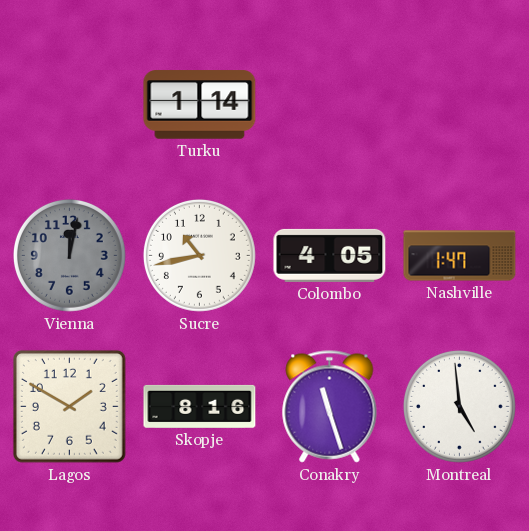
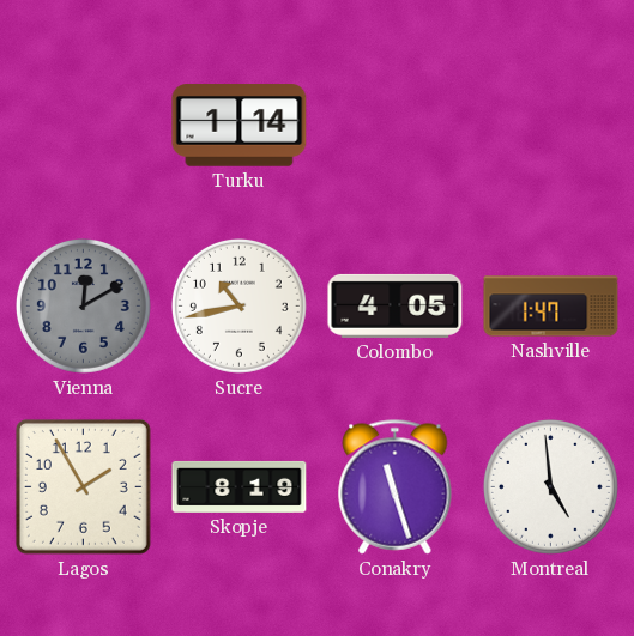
Vienna: 12:02 -> 12:10 (83, 305)
Lagos: 1:50 -> 1:55 (83, 486)
Skopje: 8:16 -> 8:19 (240, 486)
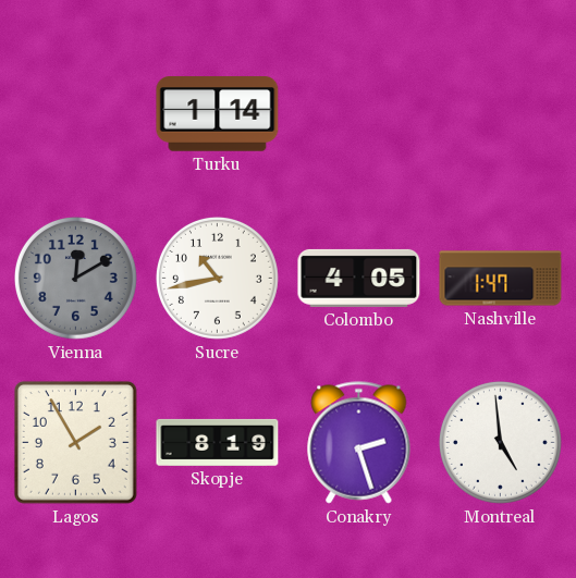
Conakry: 11:27 -> 2:27 (359, 443)
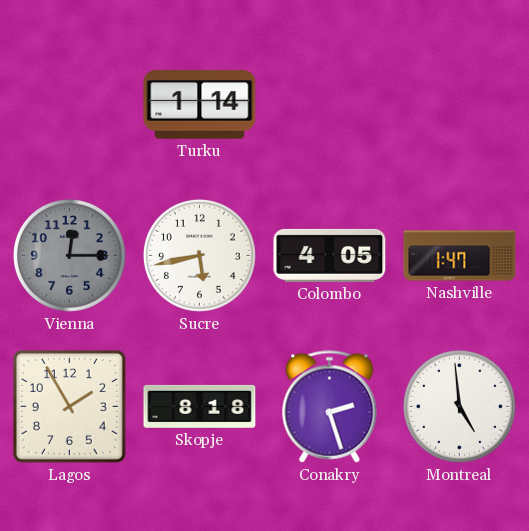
Vienna: 12:10 -> 12:15 (69, 255)
Sucre: 10:43 -> 5:43 (199, 255)
Skopje: 8:19 -> 8:18 (200, 406)
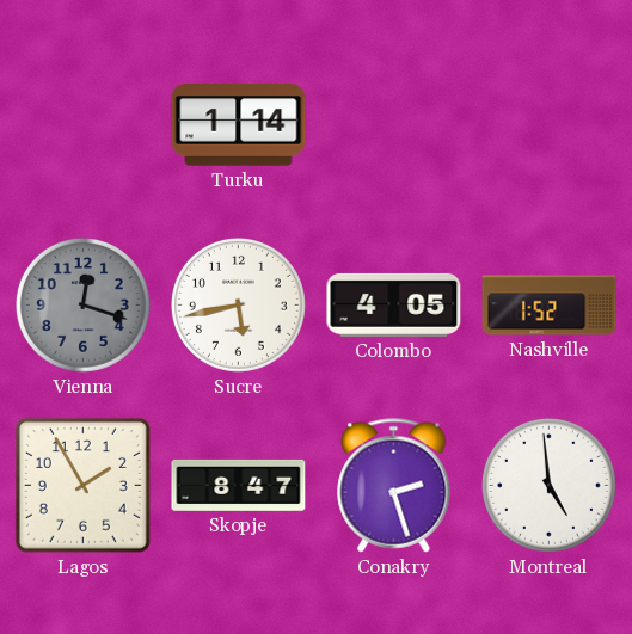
Vienna: 12:15 -> 12:18 (82, 304)
Nashville: 1:47 -> 1:52 (550, 306)
Skopje: 8:18 -> 8:47 (239, 485)
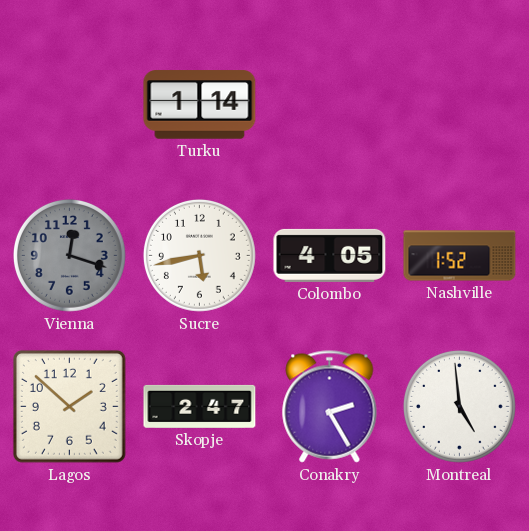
Lagos: 1:55 -> 1:52 (69, 406)
Skopje: 8:47 -> 2:47 (200, 406)
Conakry: 2:27 -> 2:25 (330, 407)
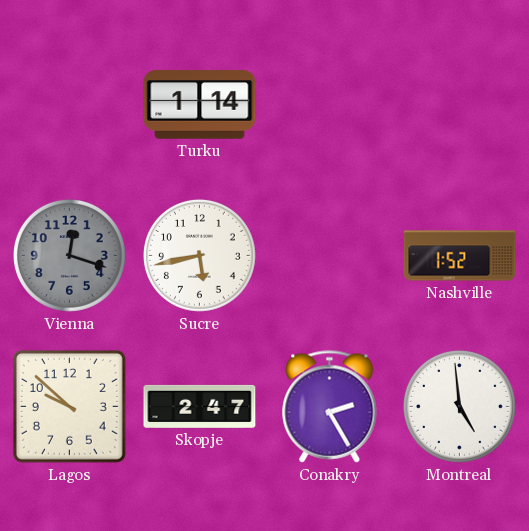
Colombo: 4:05 -> none (330, 255)
Lagos: 1:52 -> 9:52 (69, 406)
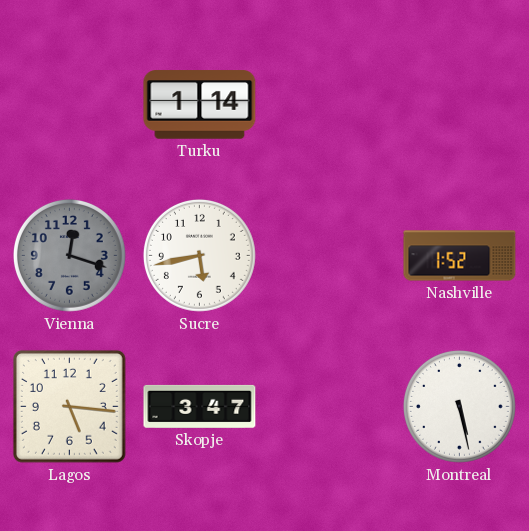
Lagos: 9:52 -> 5:16 (69, 406)
Skopje: 2:47 -> 3:47 (200, 406)
Conakry: 2:25 -> none (330, 407)
Montreal: 4:59 -> 5:28 (459, 406)
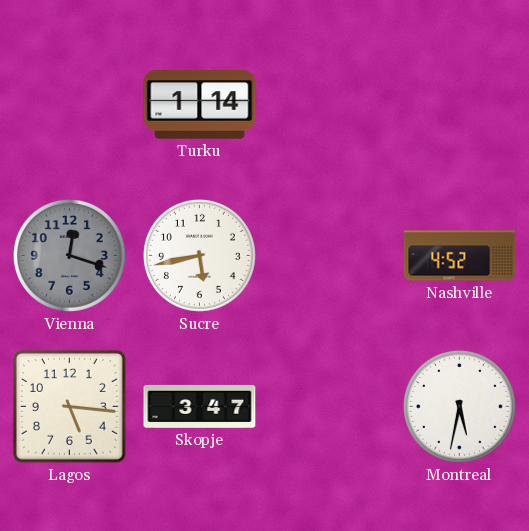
Nashville: 1:52 -> 4:52 (460, 256)
Montreal: 5:28 -> 5:32 (459, 406)
